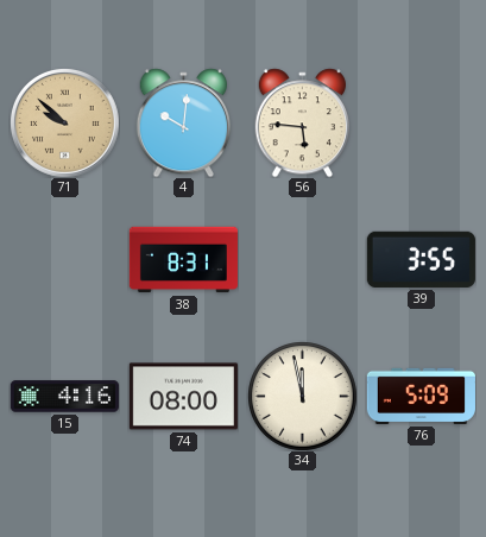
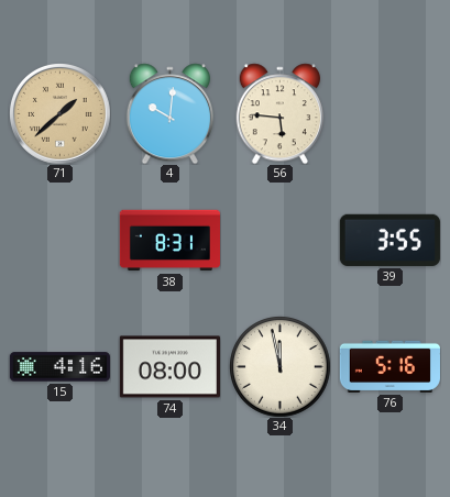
71: 9:52 -> 1:38 (59, 113)
76: 5:09 -> 5:16 (389, 366)
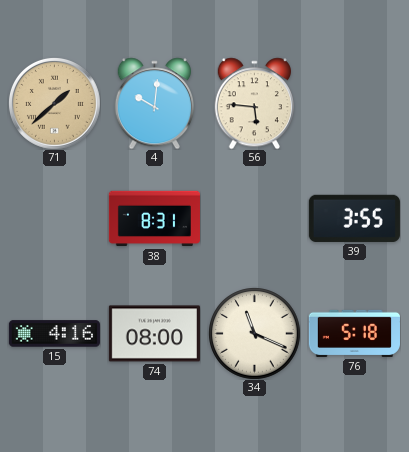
34: 11:58 -> 11:19 (255, 334)
76: 5:16 -> 5:18 (354, 333)
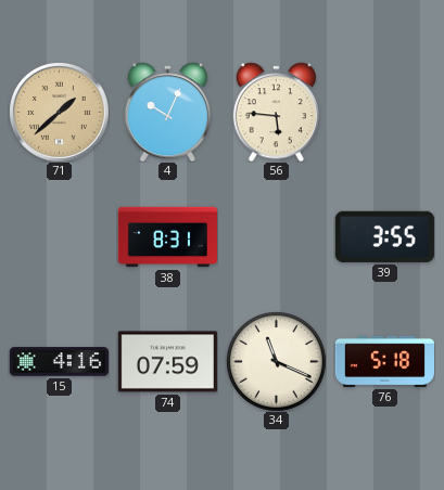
4: 10:01 -> 10:04 (167, 112)
74: 08:00 -> 07:59 (167, 362)
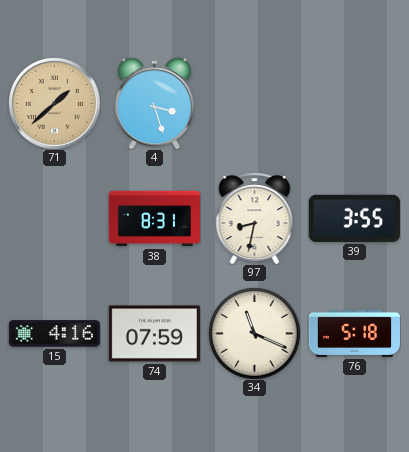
4: 10:04 -> 3:27 (154, 103)
56: 5:46 -> none (276, 112)
97: none -> 8:32 (255, 218)
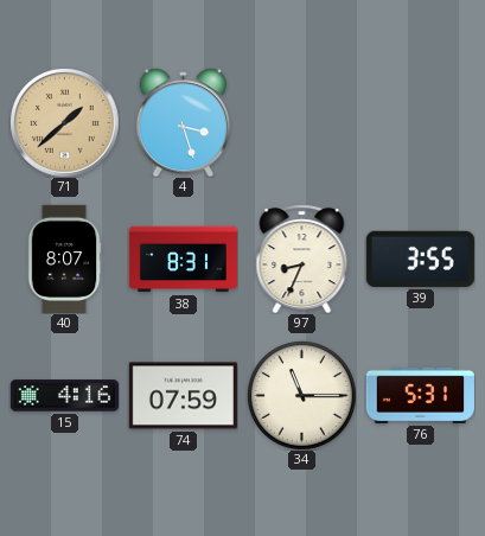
40: none -> 8:07 (64, 259)
97: 8:32 -> 8:34 (302, 259)
34: 11:19 -> 11:15 (302, 396)
76: 5:18 -> 5:31 (420, 395)
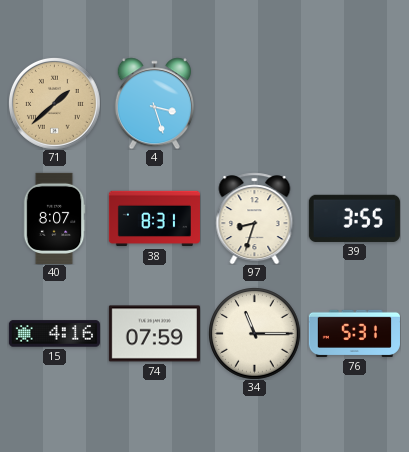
97: 8:34 -> 8:33 (255, 218)
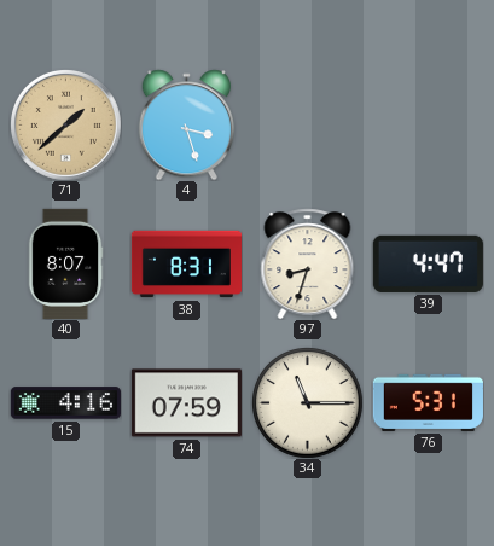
39: 3:55 -> 4:47 (428, 263)
